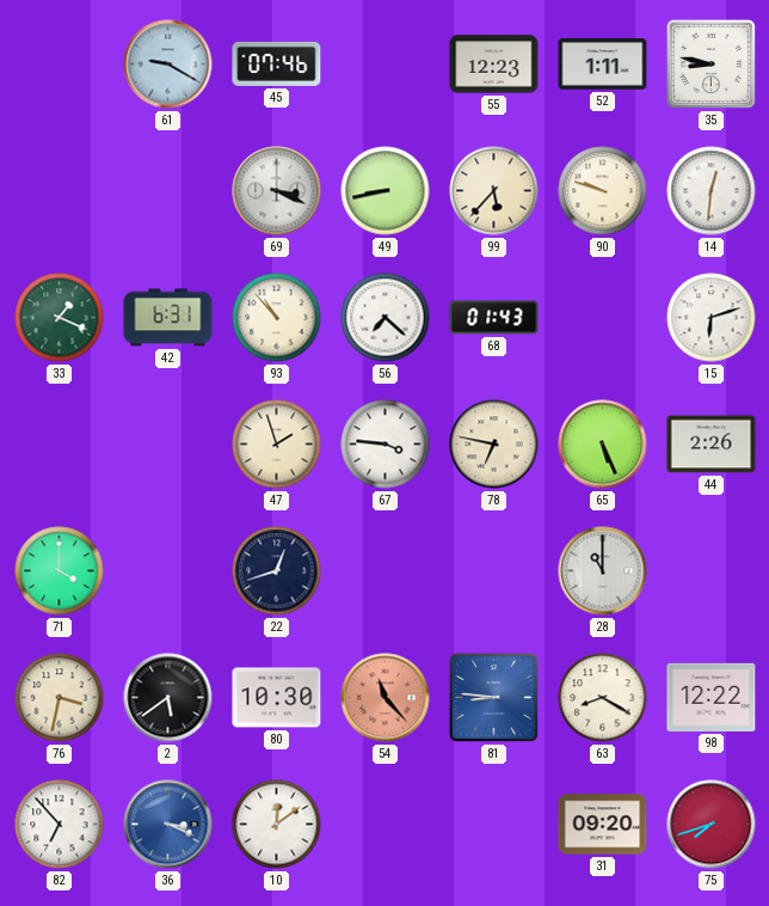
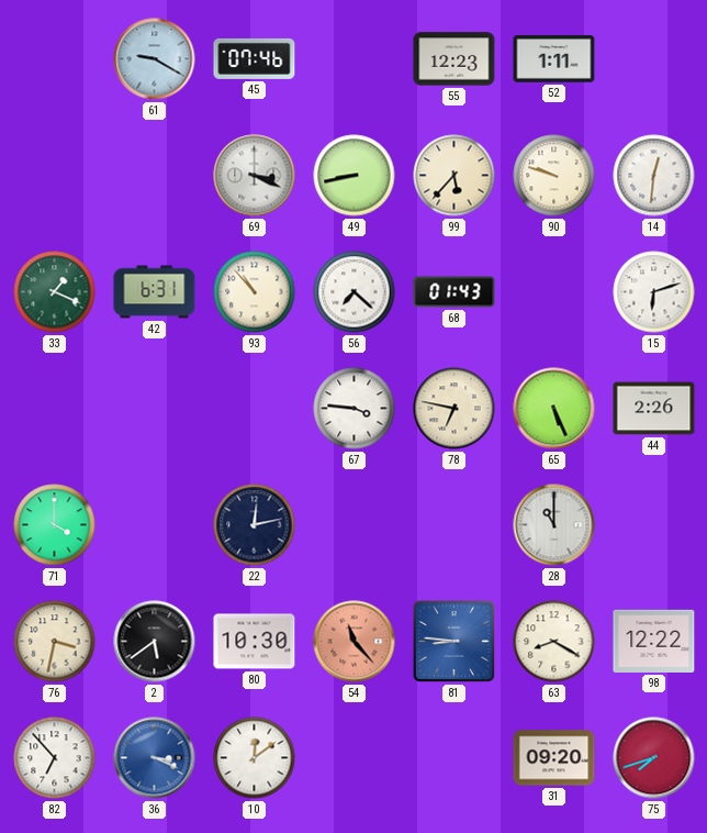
35: 8:47 -> none (710, 63)
47: 1:57 -> none (277, 445)
22: 12:42 -> 12:13 (255, 525)
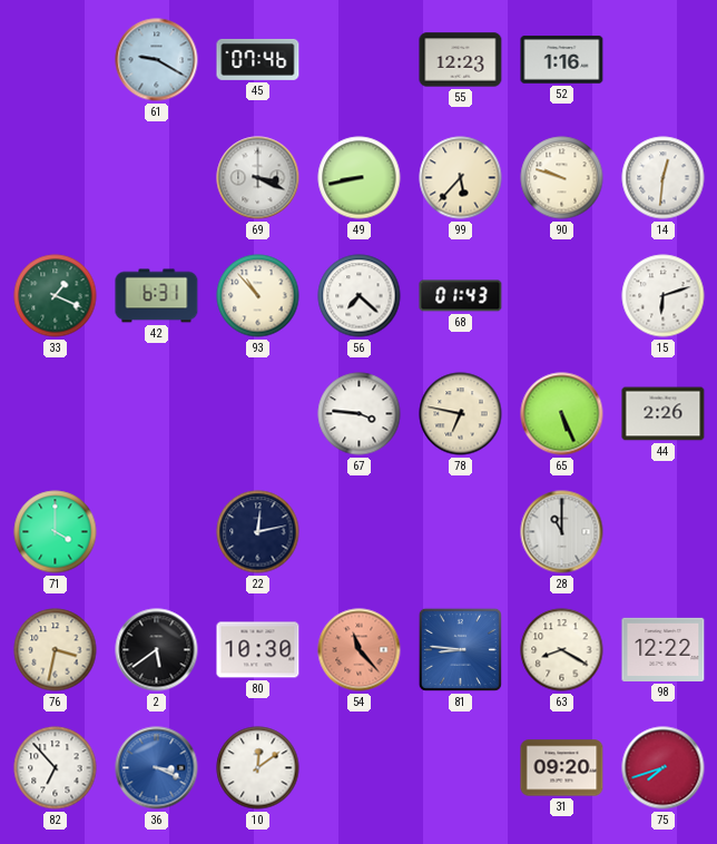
52: 1:11 -> 1:16 (562, 60)
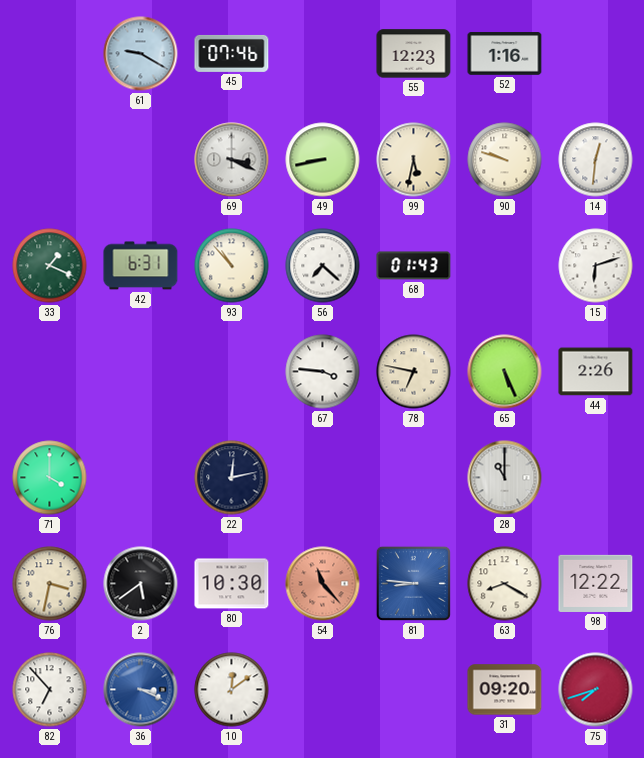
99: 5:37 -> 5:32 (414, 160)
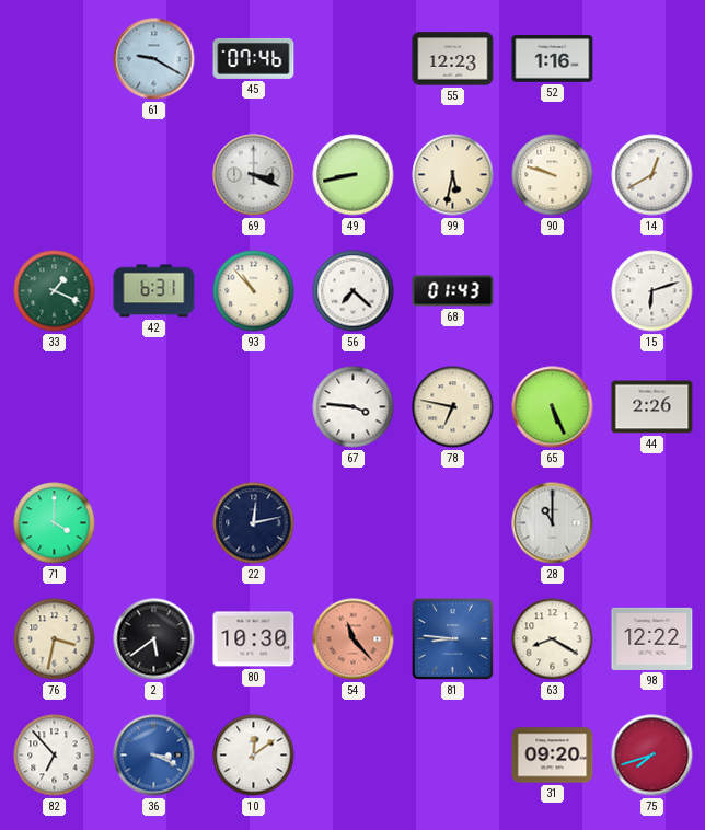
14: 12:31 -> 12:40 (652, 175)
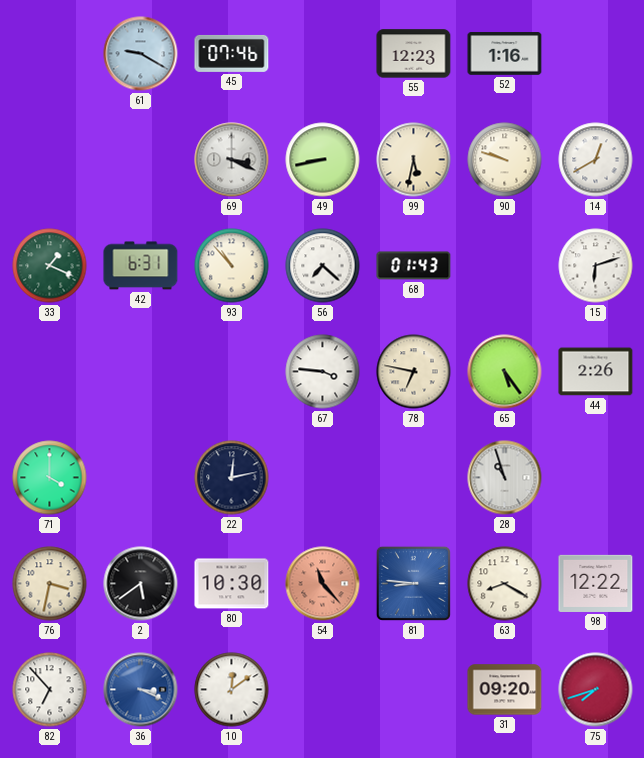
65: 5:26 -> 5:24 (505, 372)
28: 11:00 -> 10:57 (505, 478)
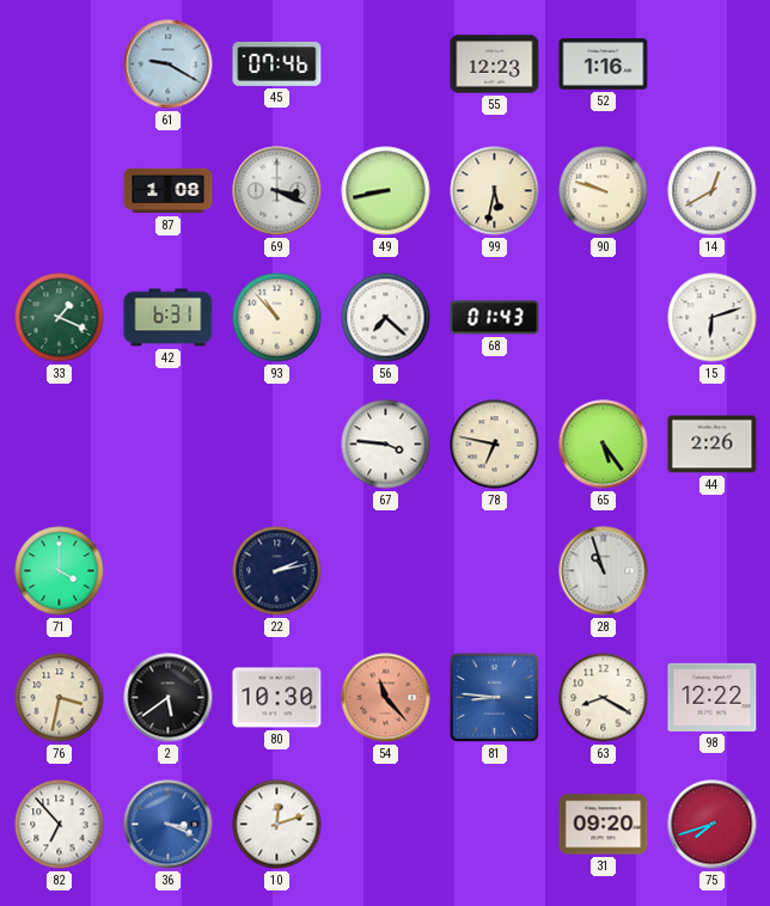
87: none -> 1:08 (169, 191)
22: 12:13 -> 2:13 (277, 571)
10: 12:09 -> 12:12 (277, 825)
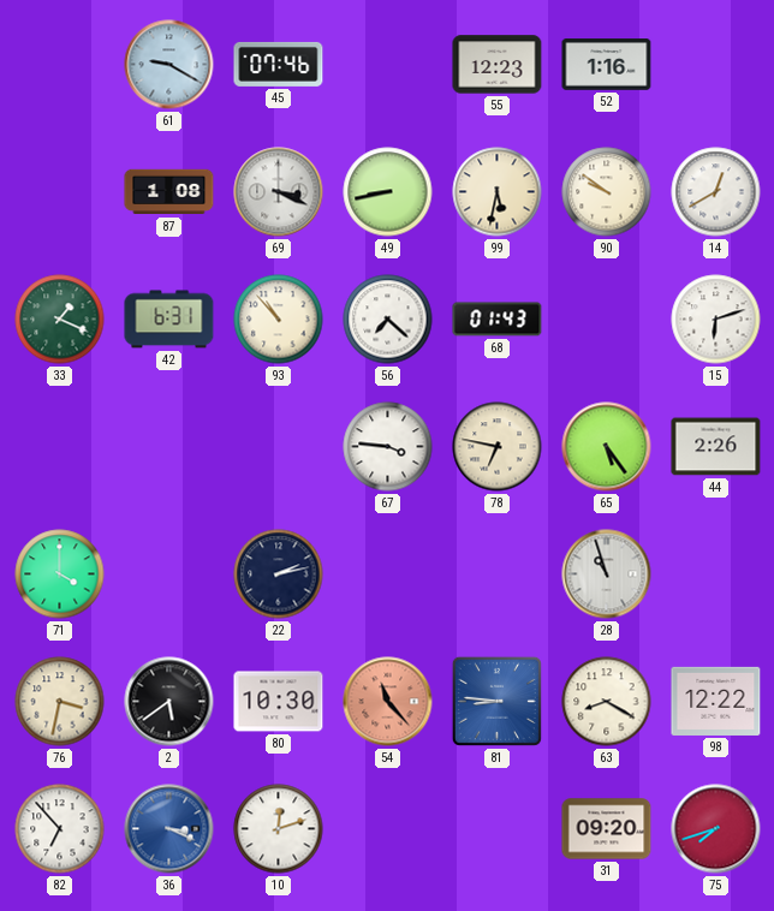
90: 9:48 -> 9:51 (607, 192)
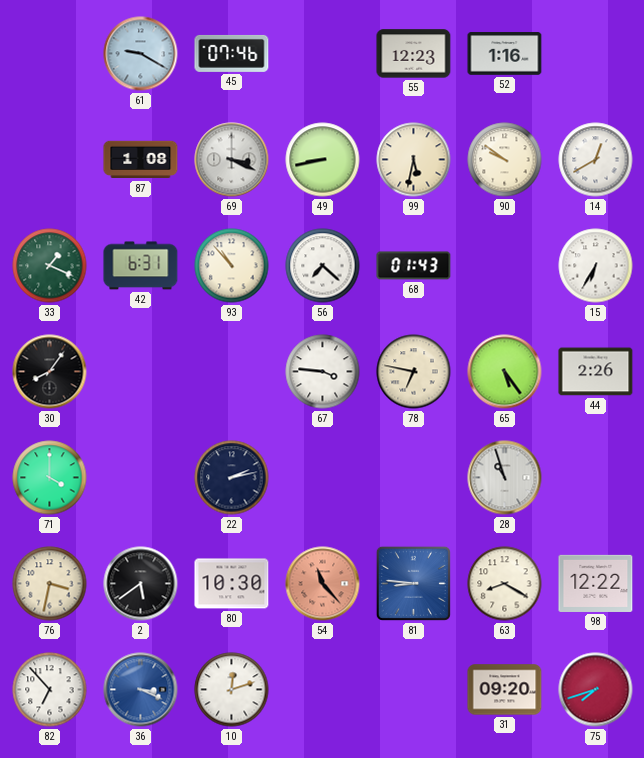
15: 6:12 -> 6:35 (596, 266)
30: none -> 8:06 (50, 372)
